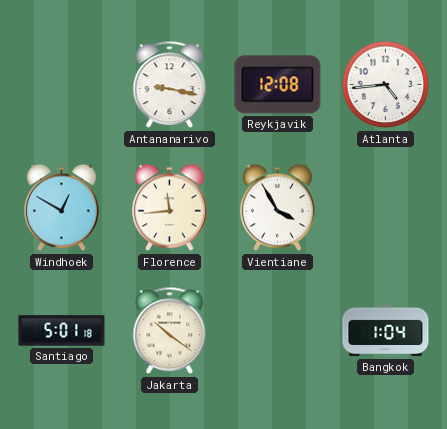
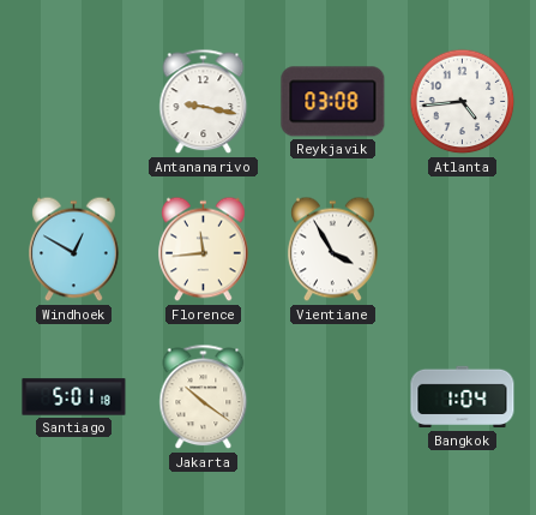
Reykjavik: 12:08 -> 03:08 (333, 102)
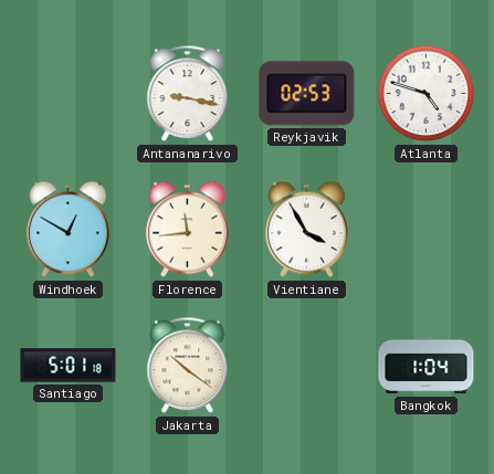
Reykjavik: 03:08 -> 02:53 (307, 94)
Atlanta: 4:44 -> 4:48 (427, 94)
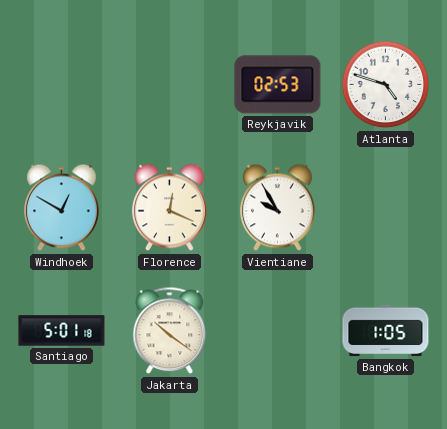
Antananarivo: 9:17 -> none (188, 94)
Florence: 11:44 -> 12:19 (170, 208)
Vientiane: 3:55 -> 9:55 (278, 208)
Bangkok: 1:04 -> 1:05 (386, 331)
